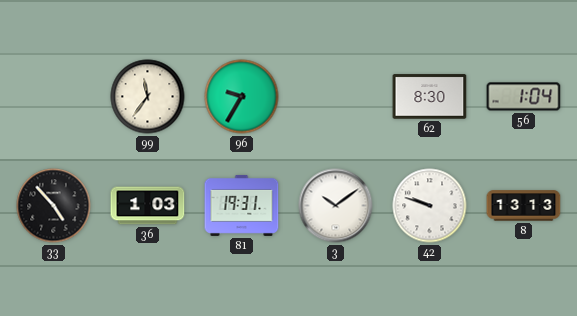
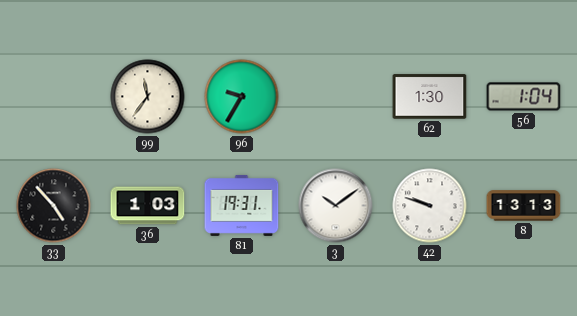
62: 8:30 -> 1:30 (430, 97)
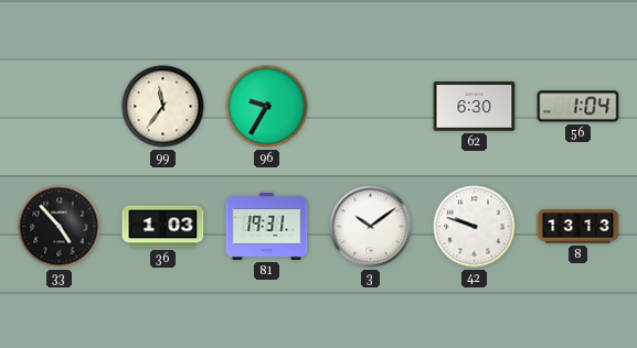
62: 1:30 -> 6:30 (475, 107)
